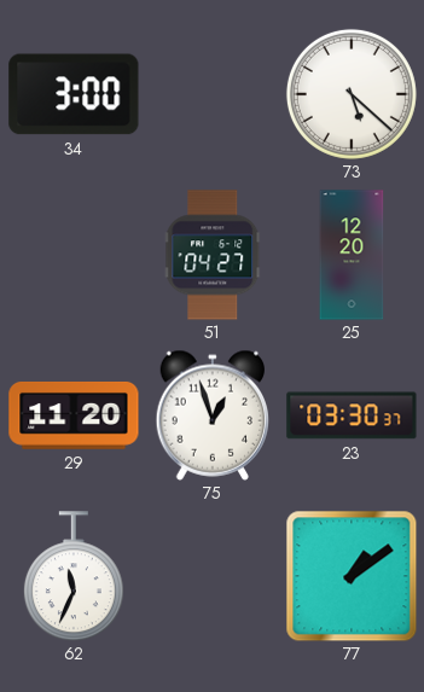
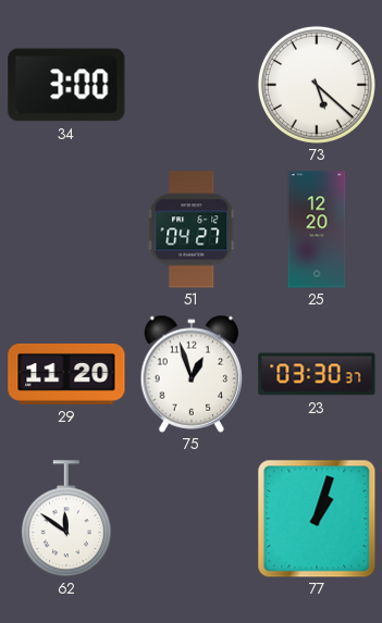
62: 11:34 -> 11:51 (66, 519)
77: 1:09 -> 1:03 (317, 519)
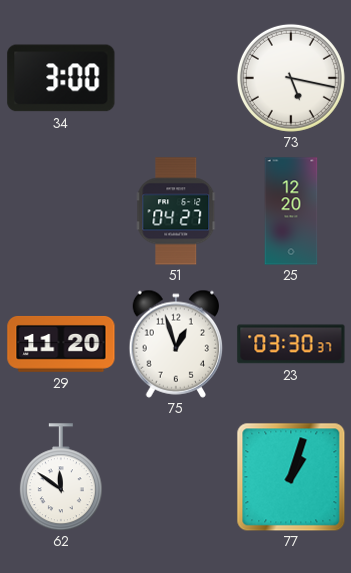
73: 5:22 -> 5:17 (291, 78)
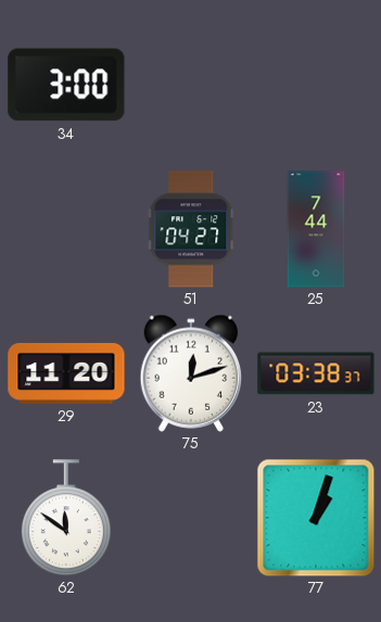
73: 5:17 -> none (291, 78)
25: 12:20 -> 7:44 (316, 229)
75: 12:57 -> 12:12 (191, 373)
23: 03:30 -> 03:38 (316, 373)
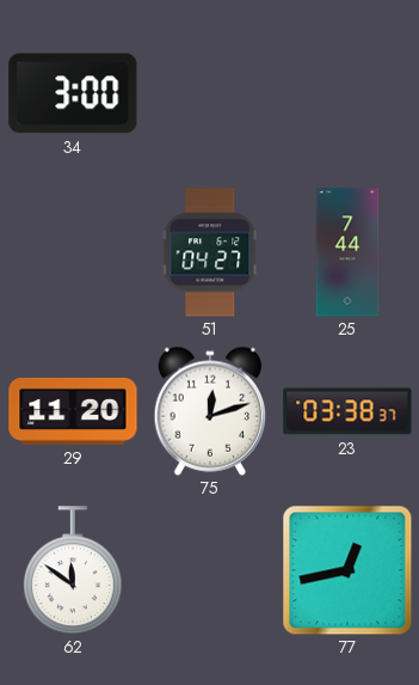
77: 1:03 -> 12:43 (347, 570)
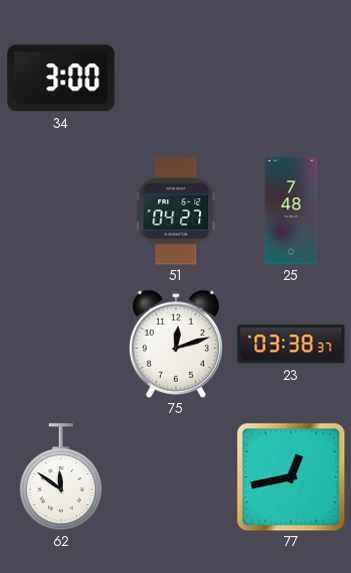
25: 7:44 -> 7:48 (291, 211)
29: 11:20 -> none (73, 411)
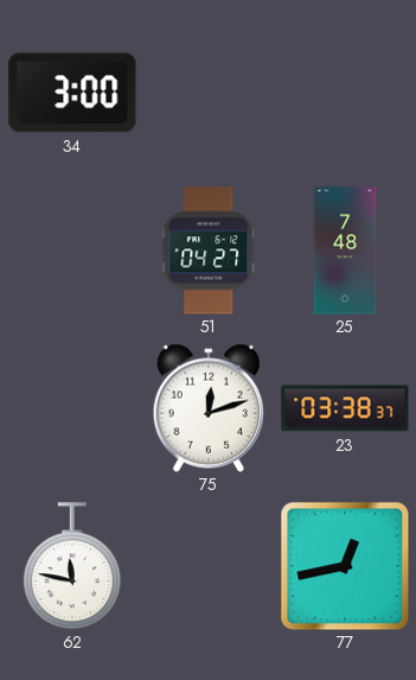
62: 11:51 -> 11:47 (72, 566)
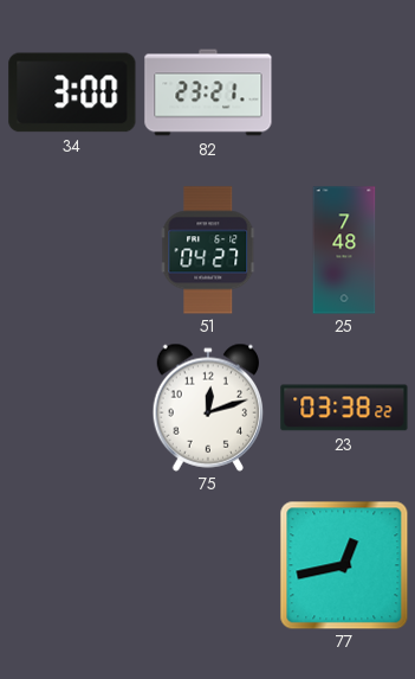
82: none -> 23:21 (208, 92)
23: 03:38:37 -> 03:38:22 (344, 408)
62: 11:47 -> none (72, 566)
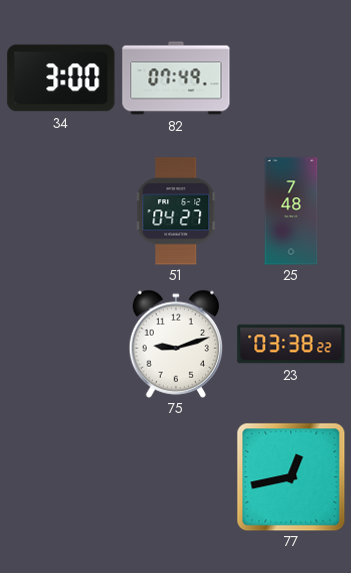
82: 23:21 -> 07:49 (176, 78)
75: 12:12 -> 9:12 (176, 344)
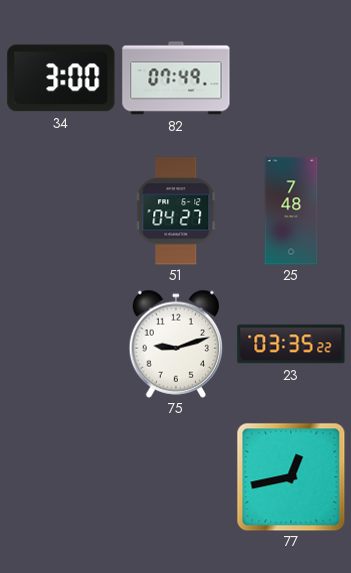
23: 03:38 -> 03:35 (291, 344)
